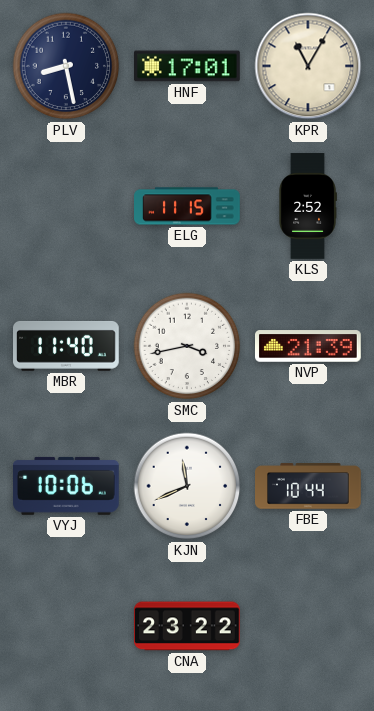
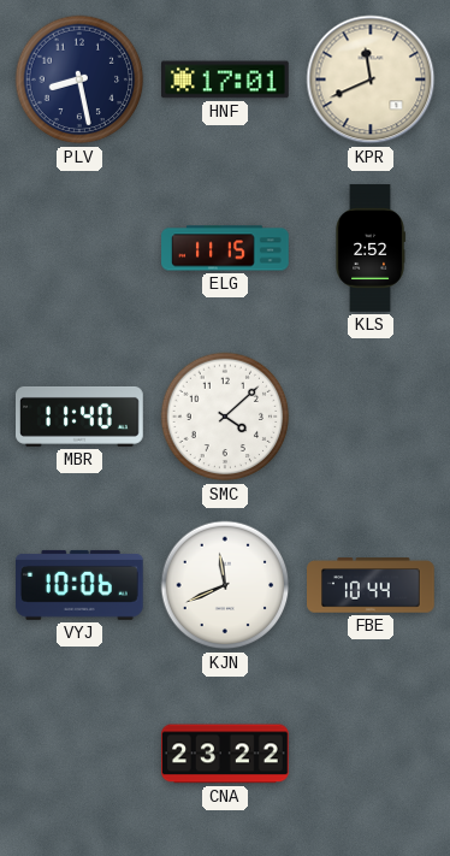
KPR: 11:05 -> 11:41 (371, 79)
SMC: 3:43 -> 4:08 (225, 417)
NVP: 21:39 -> none (309, 346)
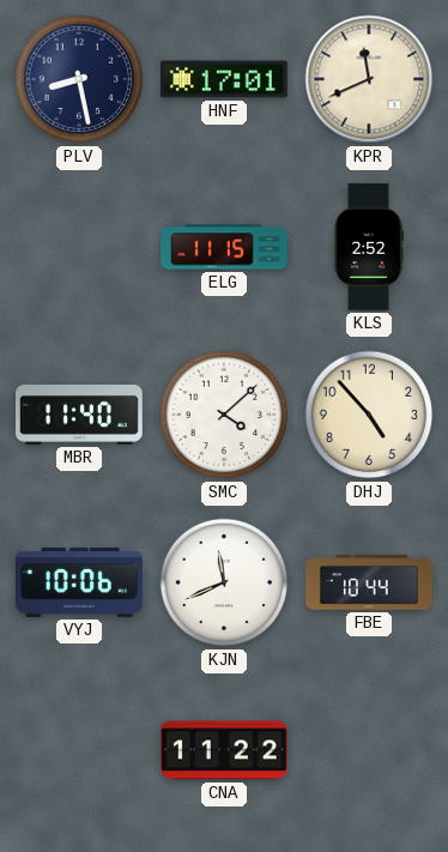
DHJ: none -> 4:53 (369, 415)
CNA: 23:22 -> 11:22 (225, 750)
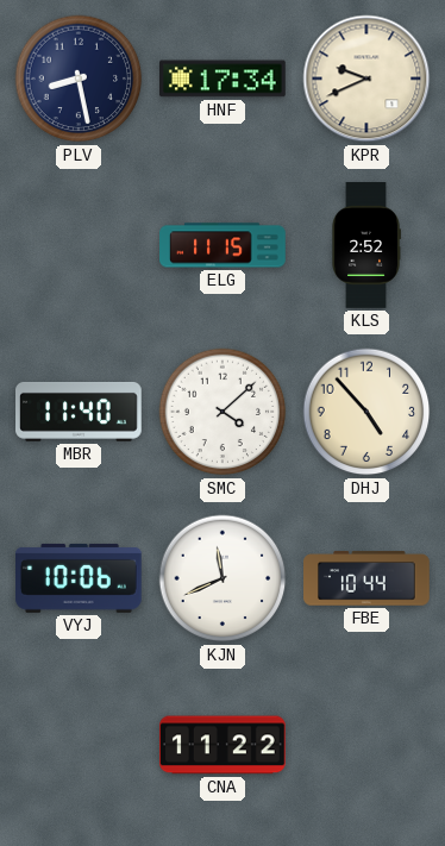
HNF: 17:01 -> 17:34 (224, 79)
KPR: 11:41 -> 9:41 (366, 79)
